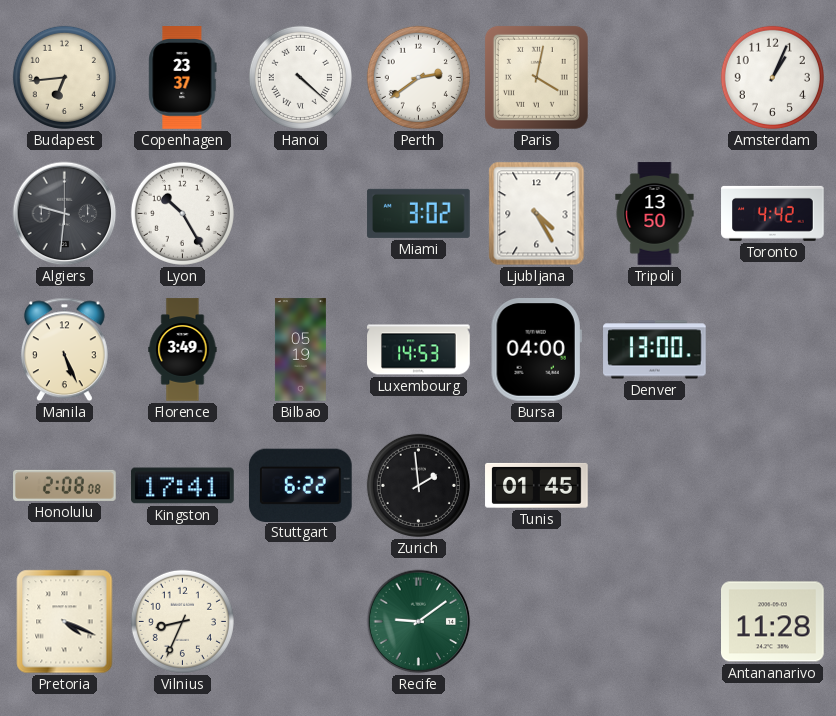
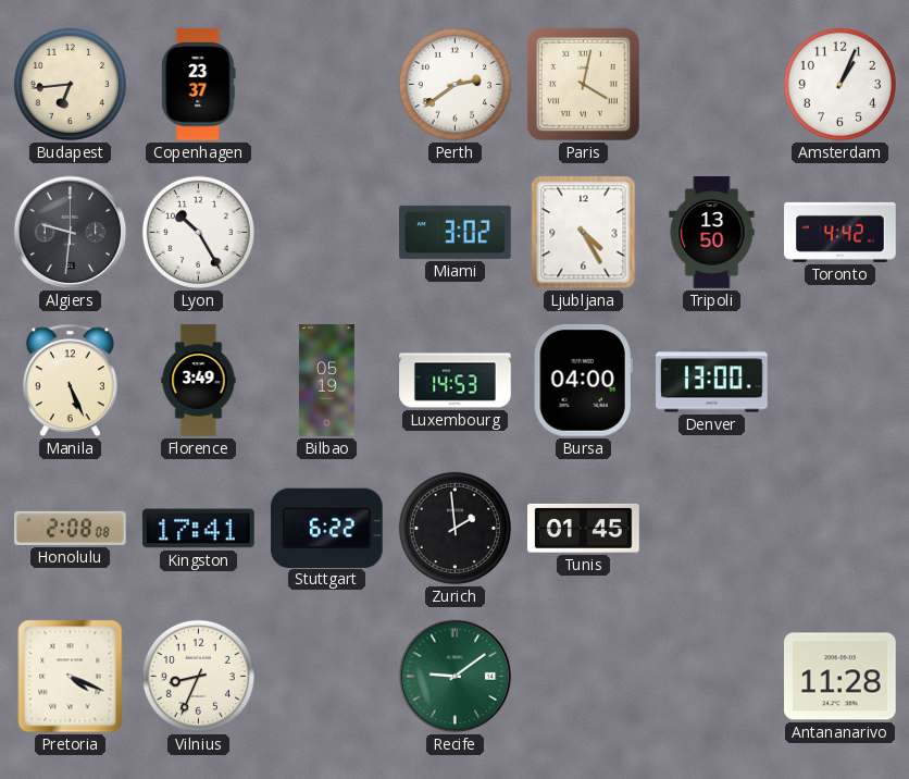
Hanoi: 4:22 -> none (300, 77)
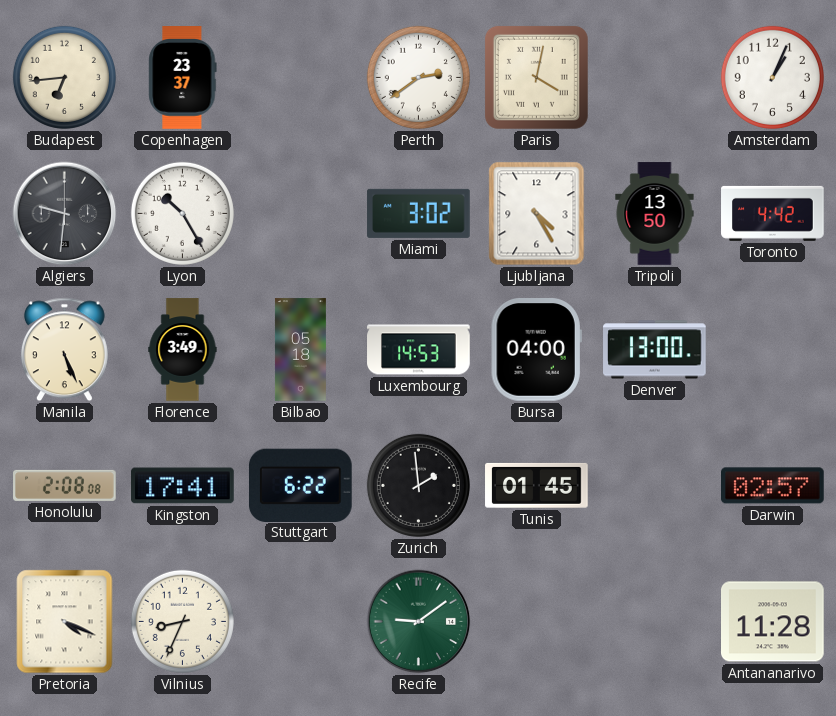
Bilbao: 05:19 -> 05:18 (300, 350)
Darwin: none -> 02:57 (773, 486)
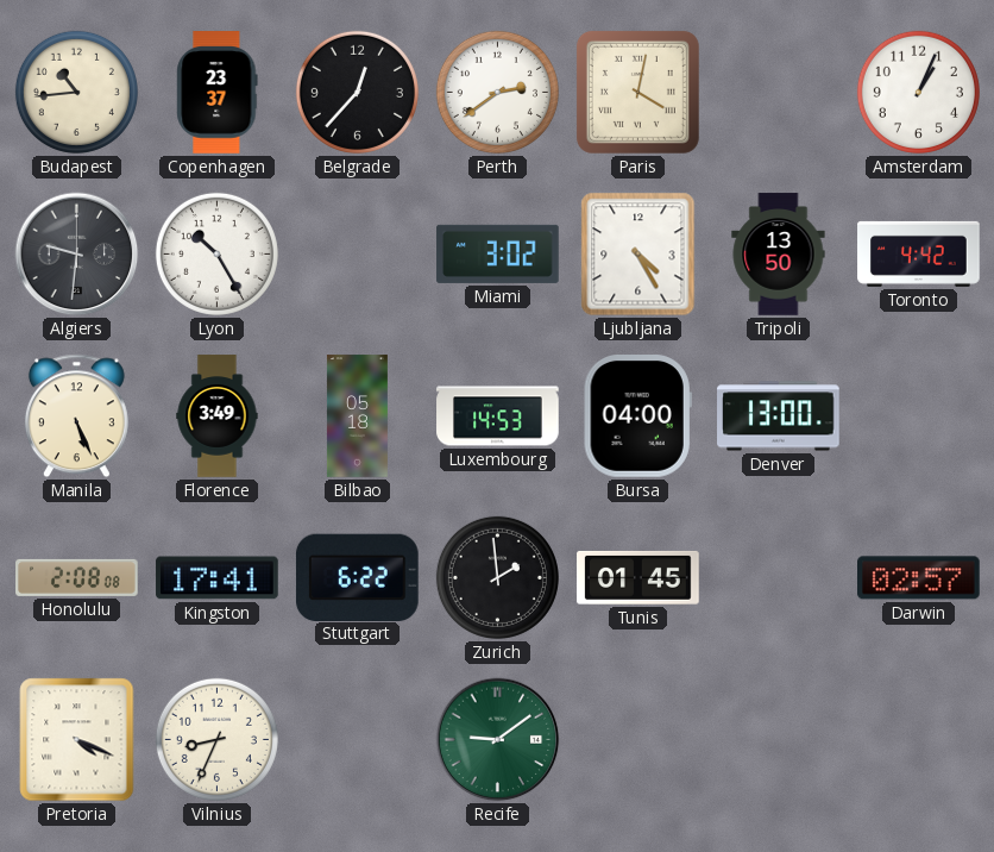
Budapest: 6:44 -> 10:44 (76, 92)
Belgrade: none -> 12:37 (357, 92)
Antananarivo: 11:28 -> none (773, 622)
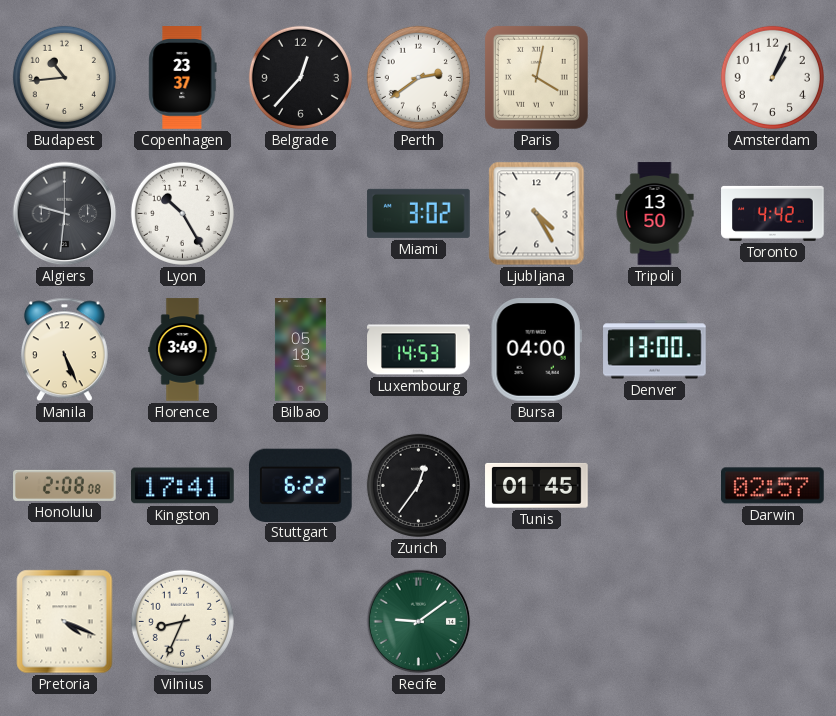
Zurich: 1:59 -> 12:36 (418, 485)
